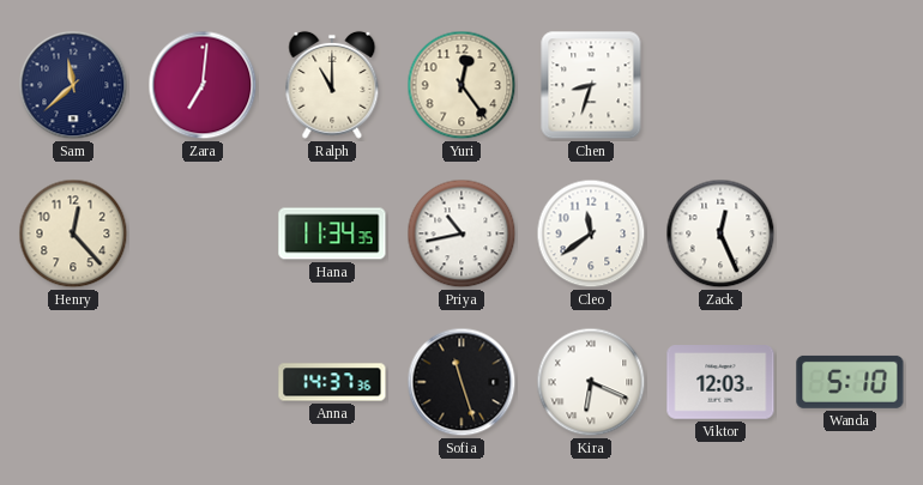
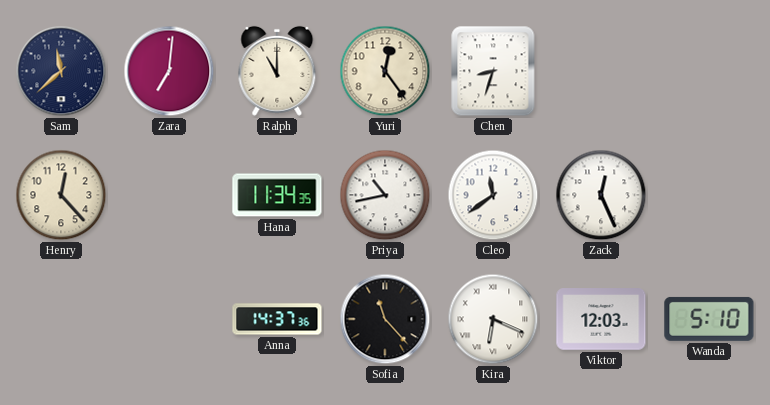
Sofia: 11:27 -> 11:23 (385, 319)
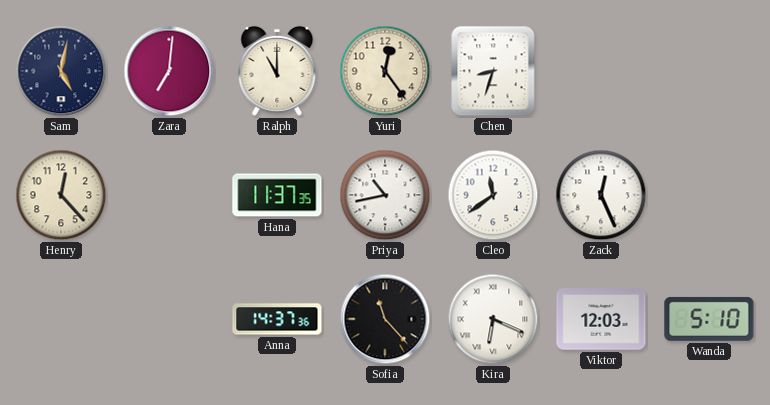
Sam: 11:38 -> 5:02 (61, 71)
Hana: 11:34 -> 11:37 (277, 195)
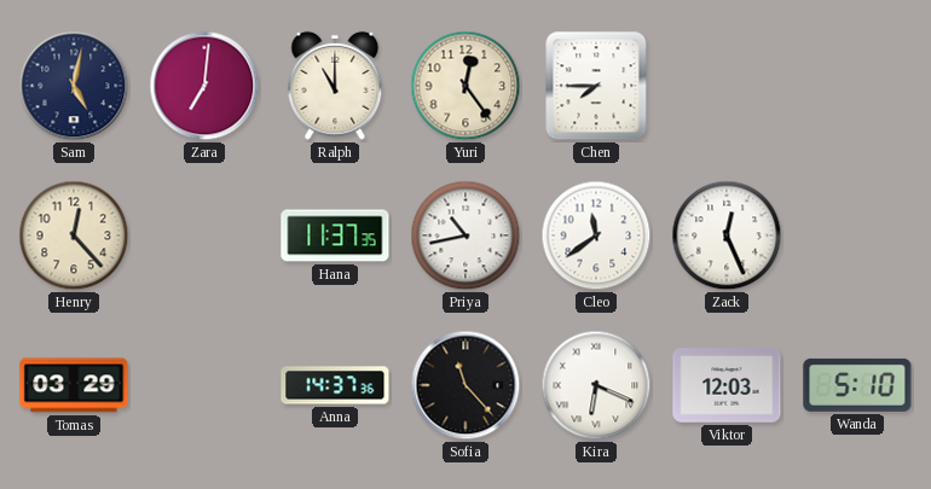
Chen: 8:33 -> 7:45 (596, 86)
Tomas: none -> 03:29 (74, 385)
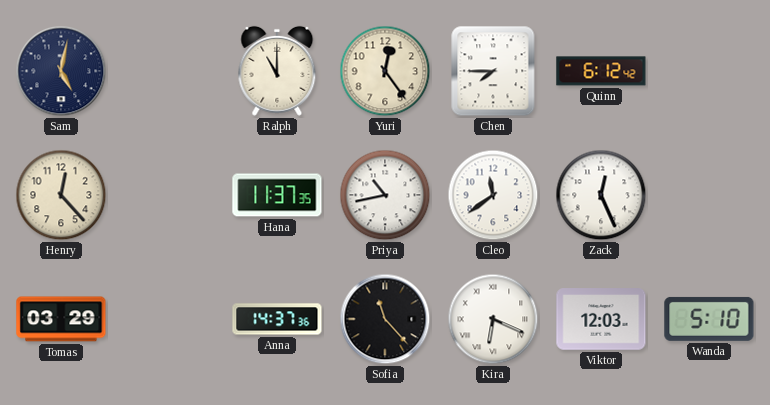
Zara: 7:01 -> none (204, 86)
Quinn: none -> 6:12 (601, 71)
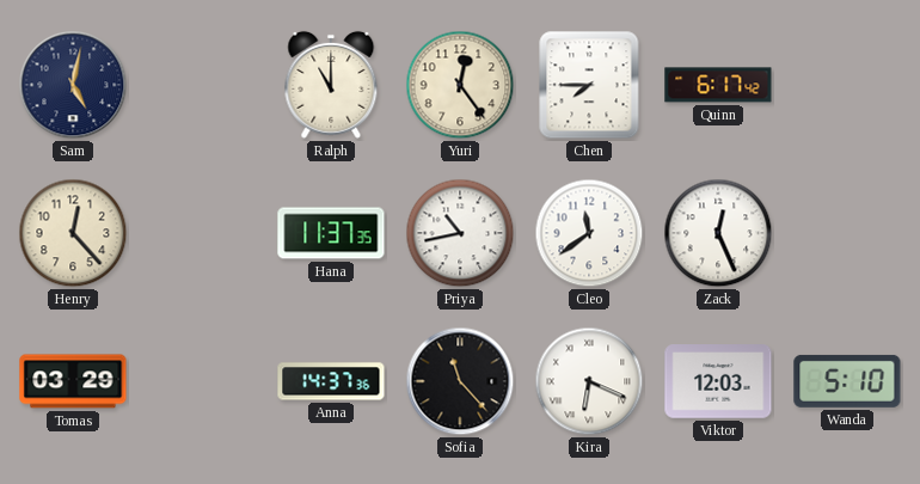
Quinn: 6:12 -> 6:17 (718, 85)
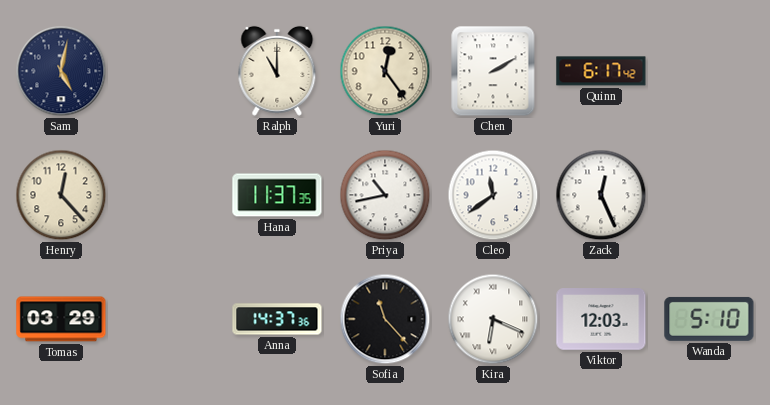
Chen: 7:45 -> 2:10 (493, 71)
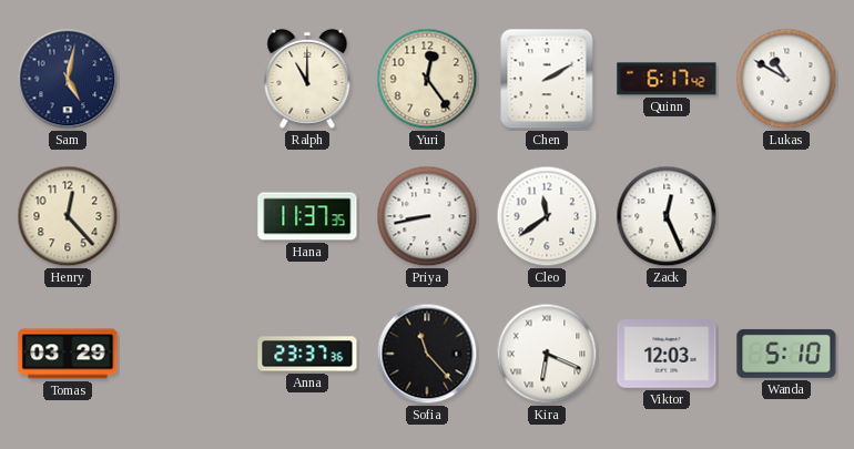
Lukas: none -> 10:50 (786, 79)
Priya: 10:43 -> 8:43 (427, 216)
Anna: 14:37 -> 23:37 (307, 354)
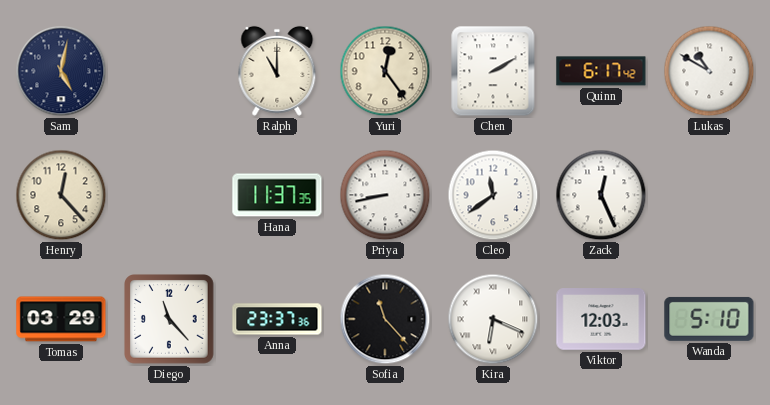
Diego: none -> 11:23 (170, 320)
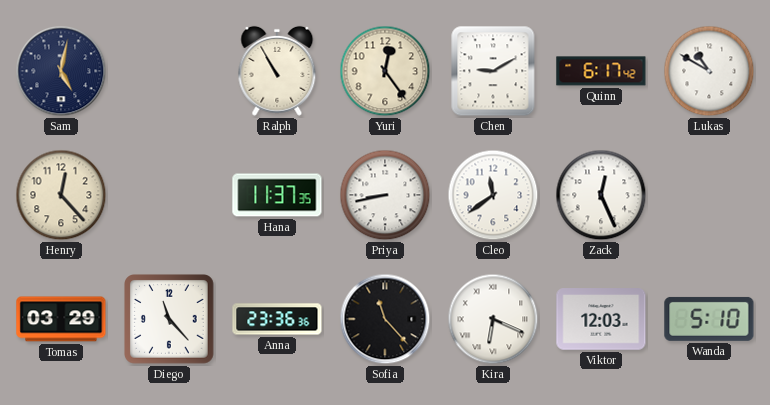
Ralph: 11:00 -> 10:55 (277, 71)
Chen: 2:10 -> 9:10 (493, 71)
Anna: 23:37 -> 23:36 (277, 319)
